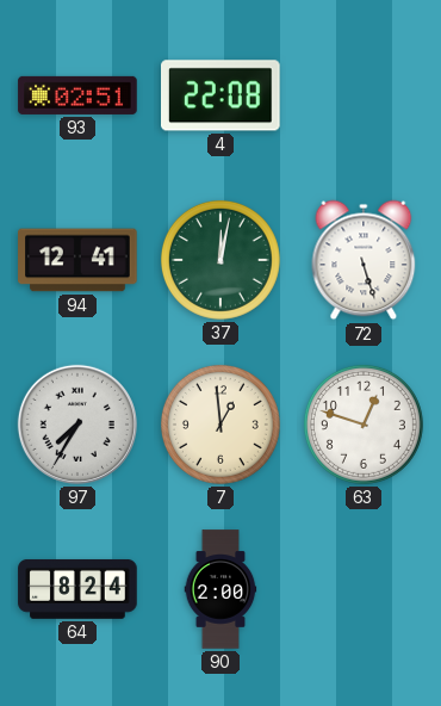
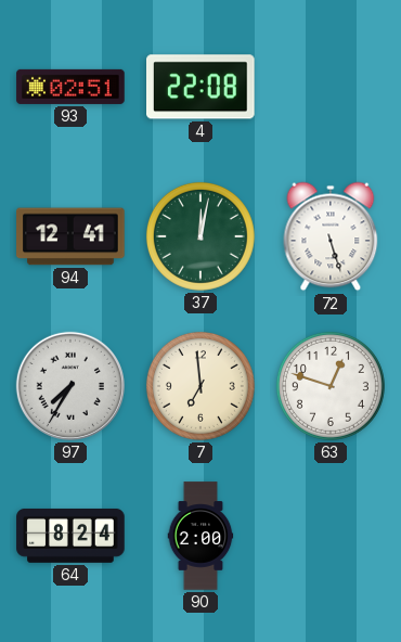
7: 12:59 -> 6:59 (200, 386)
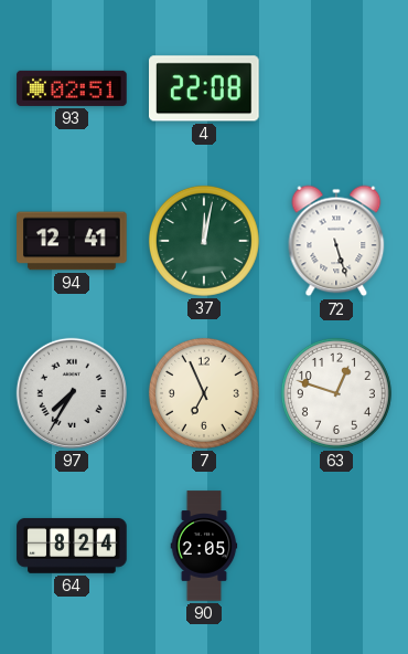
7: 6:59 -> 6:56 (204, 393)
90: 2:00 -> 2:05 (204, 546)
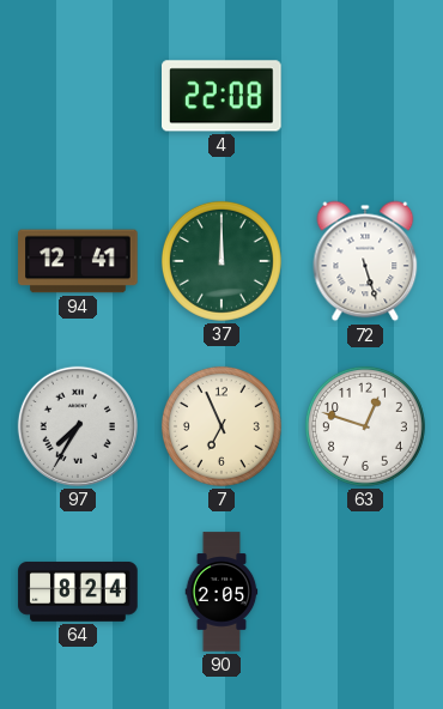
93: 02:51 -> none (72, 88)
37: 12:02 -> 12:00 (221, 261)
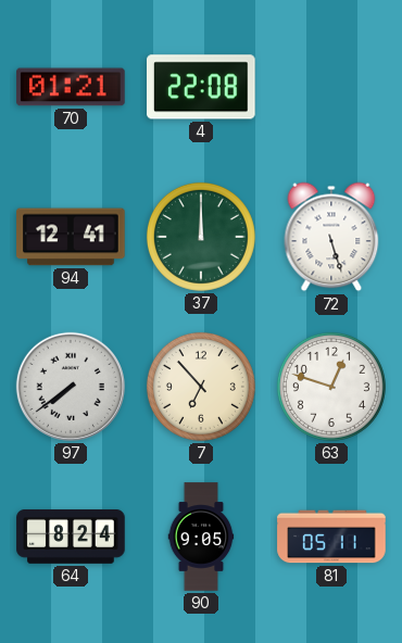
70: none -> 01:21 (71, 87)
97: 7:35 -> 7:39 (71, 387)
7: 6:56 -> 6:53 (201, 387)
90: 2:05 -> 9:05 (201, 537)
81: none -> 05:11 (331, 537)
